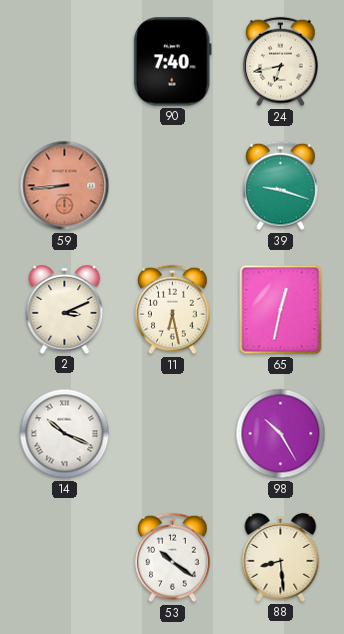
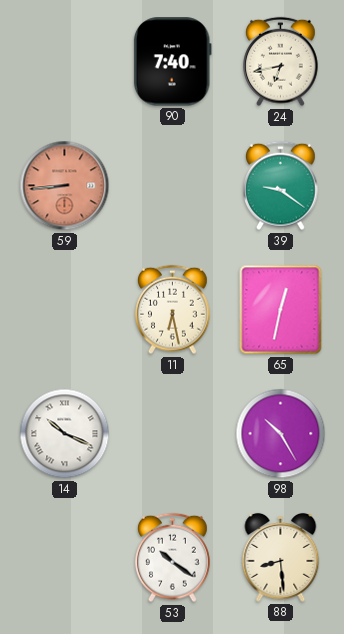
39: 9:18 -> 9:21 (281, 186)
2: 3:11 -> none (65, 309)
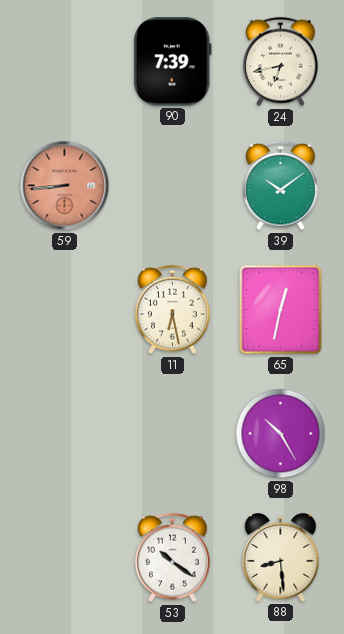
90: 7:40 -> 7:39 (172, 62)
39: 9:21 -> 10:09 (281, 186)
14: 10:19 -> none (65, 434)
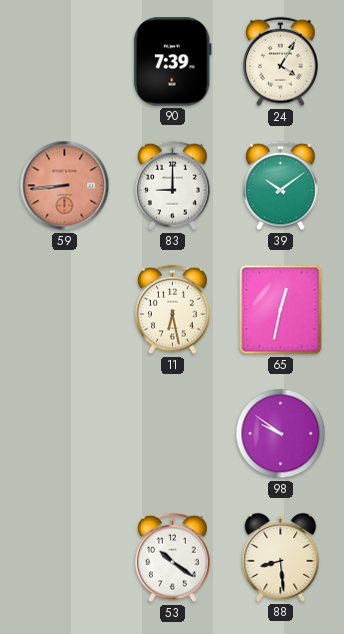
24: 6:43 -> 4:05 (281, 62)
83: none -> 9:00 (173, 186)
98: 10:25 -> 9:51 (281, 434)
